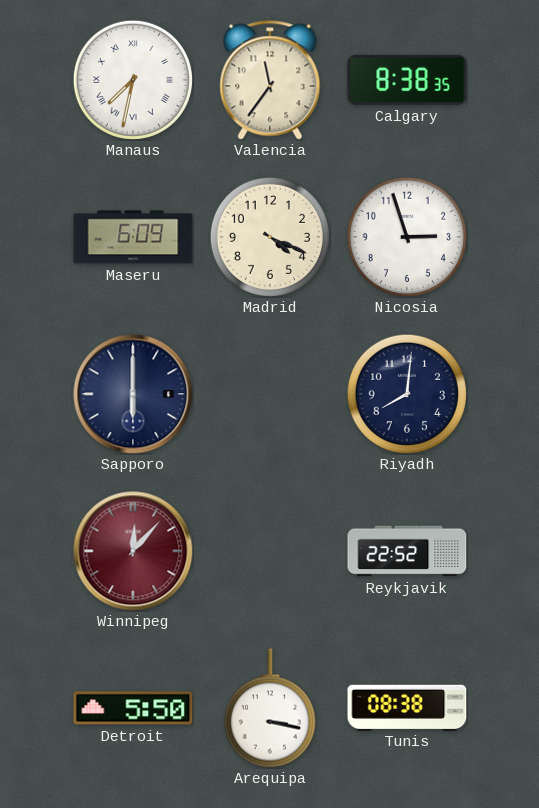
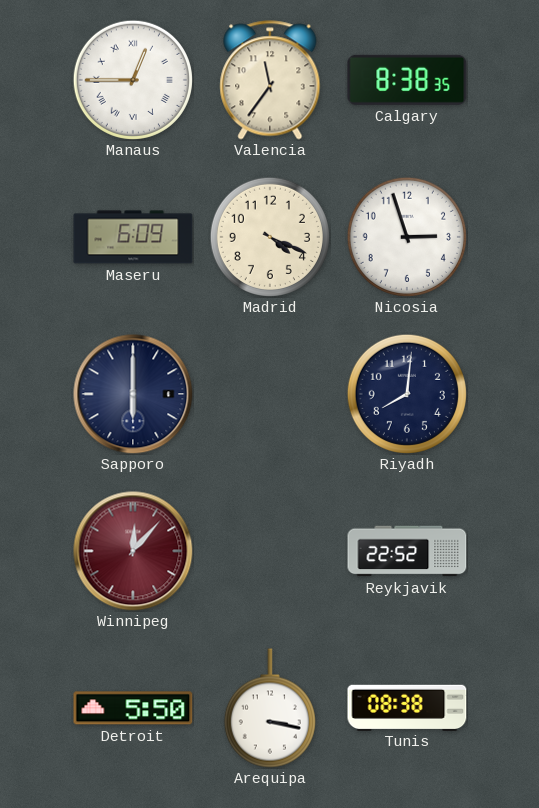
Manaus: 7:32 -> 12:45 (133, 80)
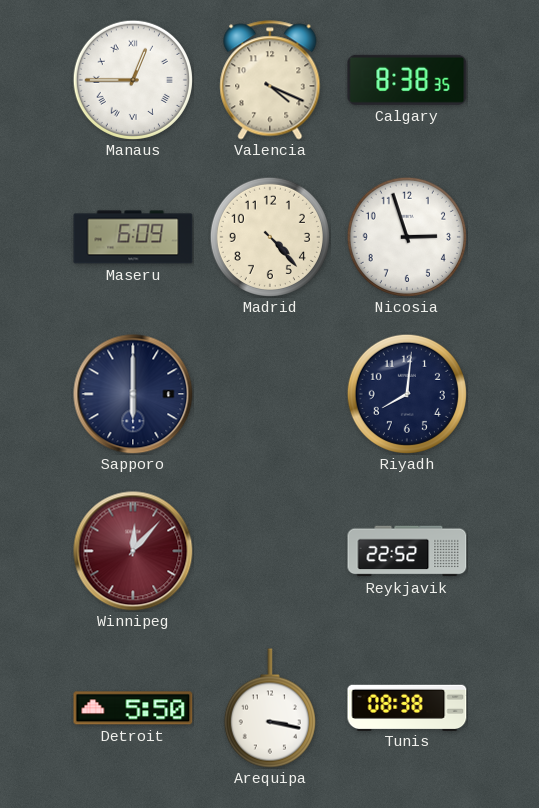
Valencia: 11:36 -> 4:19 (270, 80)
Madrid: 4:19 -> 4:23 (270, 237)
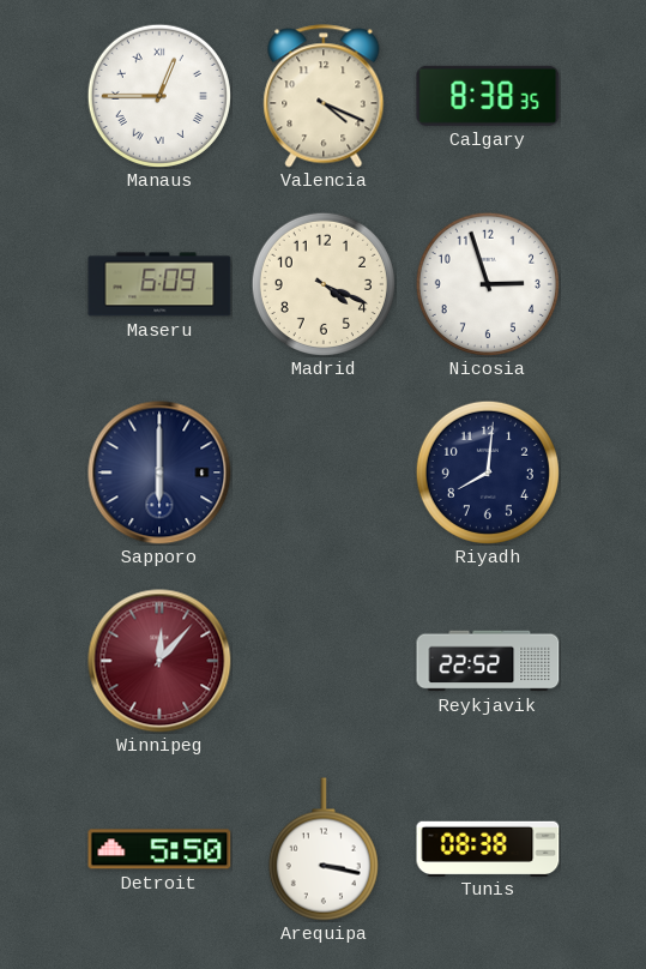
Madrid: 4:23 -> 4:19 (324, 284)
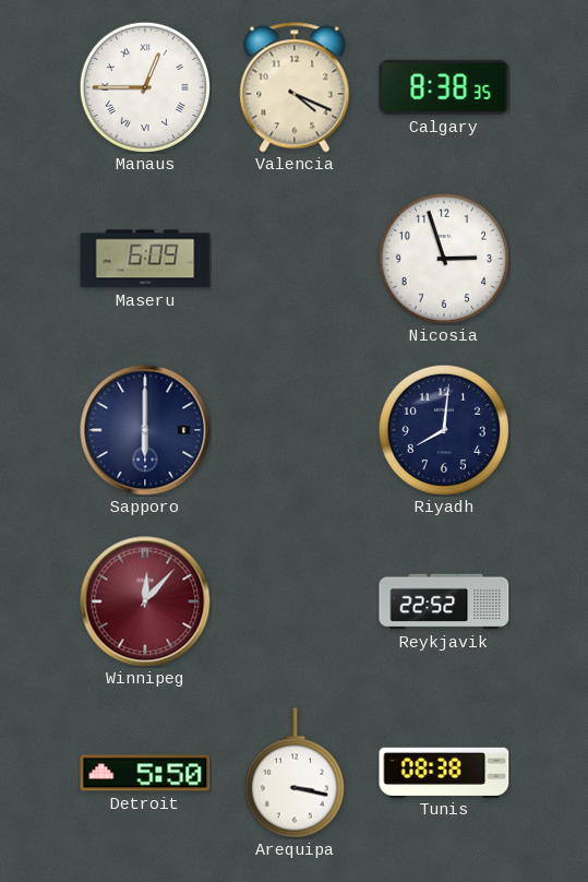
Madrid: 4:19 -> none (324, 284)
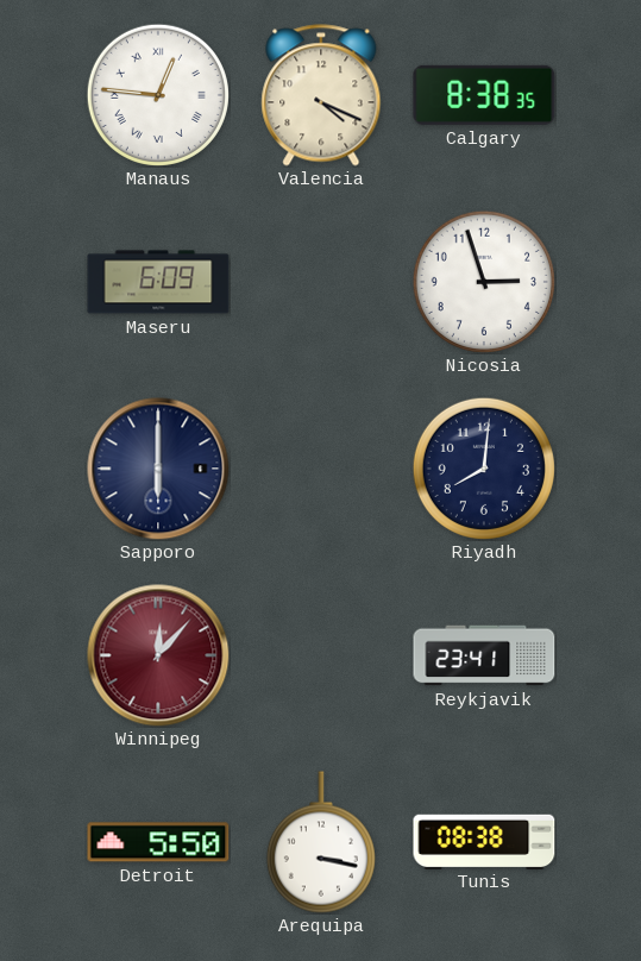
Manaus: 12:45 -> 12:46 (158, 95)
Reykjavik: 22:52 -> 23:41 (484, 655)
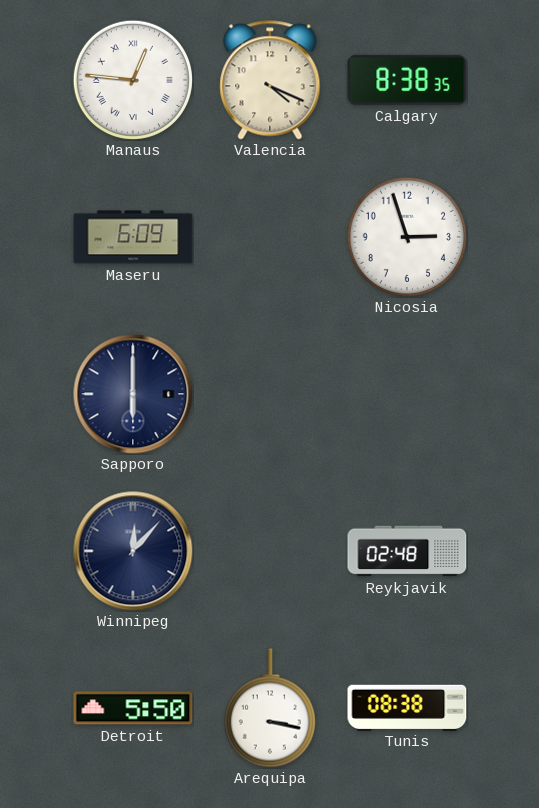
Riyadh: 8:01 -> none (484, 469)
Winnipeg dial: burgundy -> navy (133, 551)
Reykjavik: 23:41 -> 02:48 (407, 551)
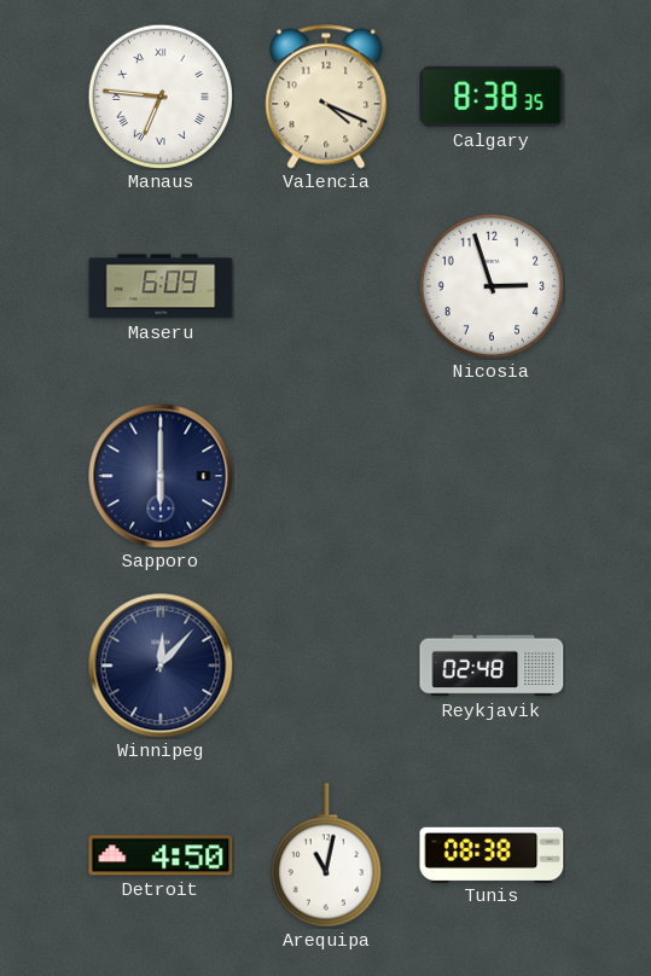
Manaus: 12:46 -> 6:46 (161, 97)
Detroit: 5:50 -> 4:50 (161, 855)
Arequipa: 3:17 -> 11:02 (326, 855)
